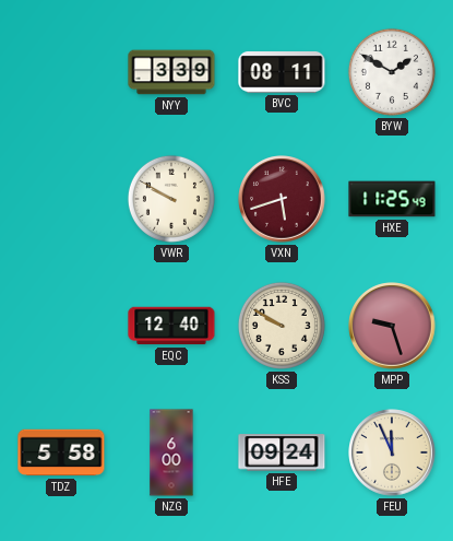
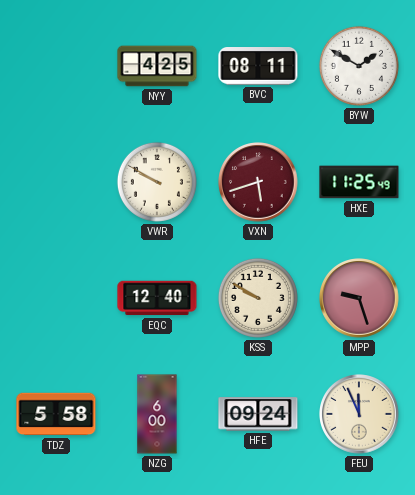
NYY: 3:39 -> 4:25 (157, 66)
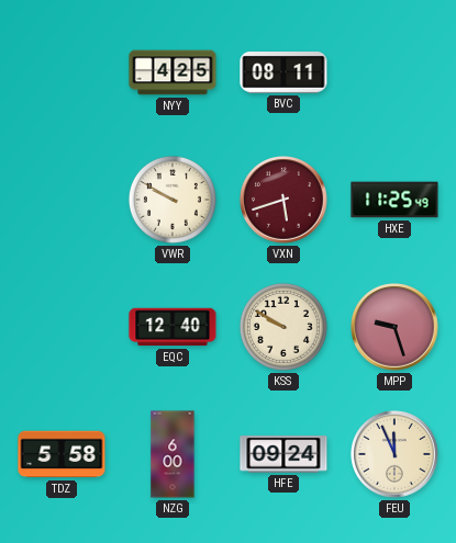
BYW: 1:50 -> none (359, 66)
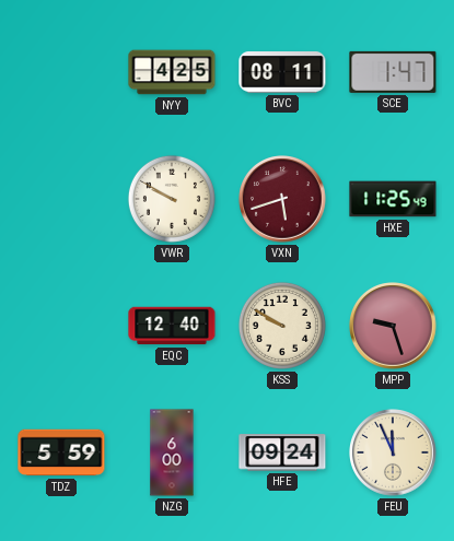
SCE: none -> 1:47 (393, 72)
TDZ: 5:58 -> 5:59 (61, 452)
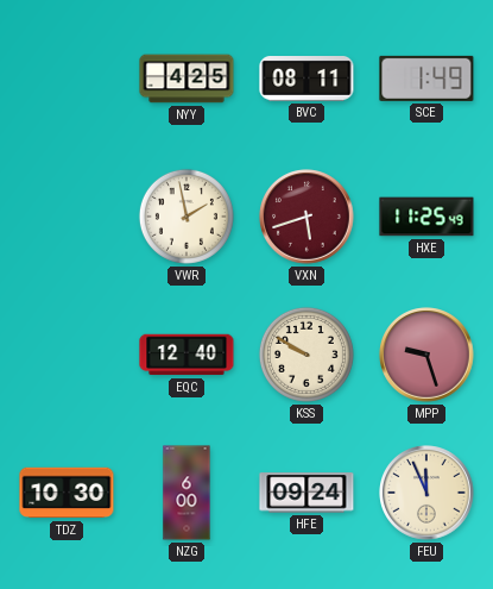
SCE: 1:47 -> 1:49 (426, 79)
VWR: 9:50 -> 1:58 (187, 217)
TDZ: 5:59 -> 10:30 (67, 493)
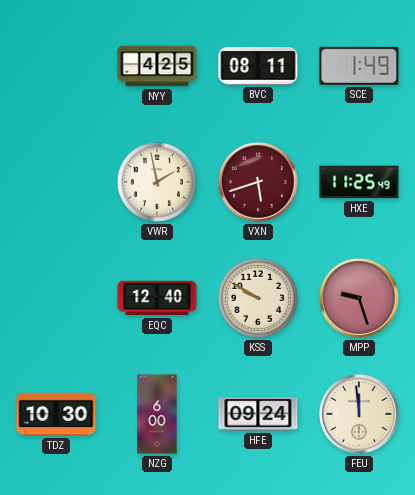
FEU: 11:56 -> 11:59 (359, 414)
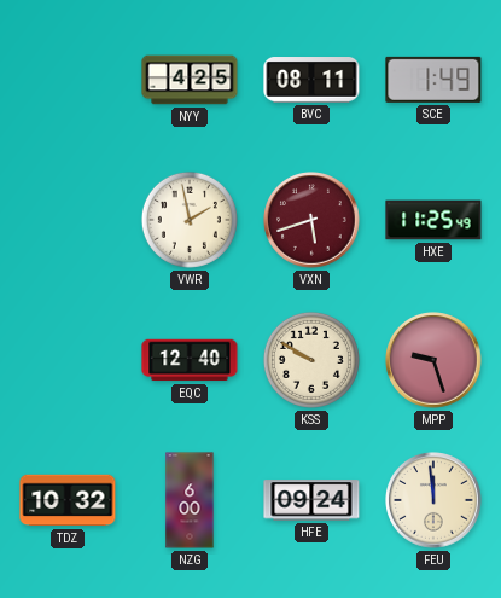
TDZ: 10:30 -> 10:32 (68, 500)
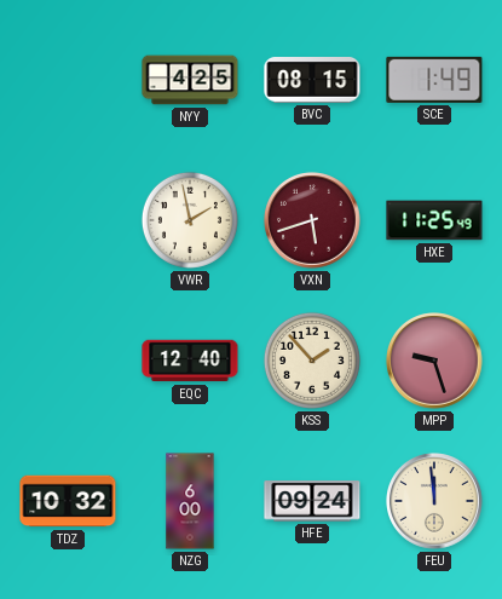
BVC: 08:11 -> 08:15 (312, 81)
KSS: 9:50 -> 1:53 (312, 361)
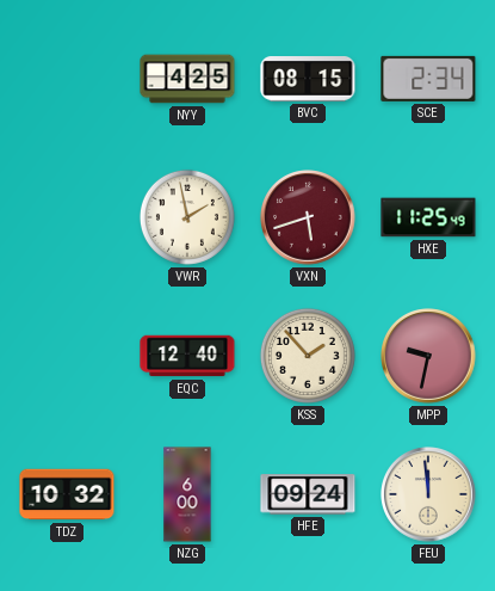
SCE: 1:49 -> 2:34 (428, 79)
MPP: 9:27 -> 9:32 (428, 356)
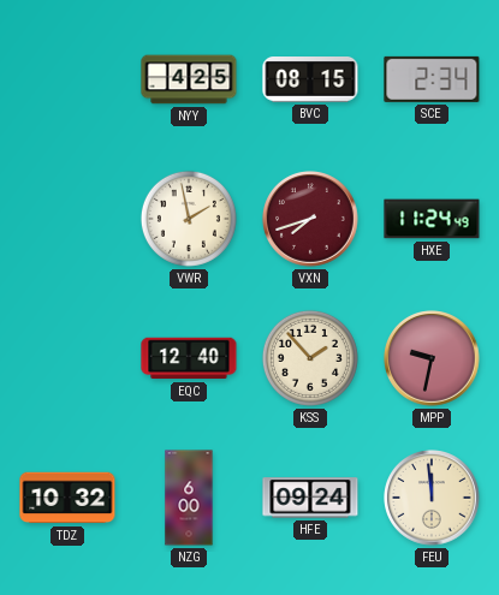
VXN: 5:42 -> 7:42 (310, 219)
HXE: 11:25 -> 11:24 (432, 219)
